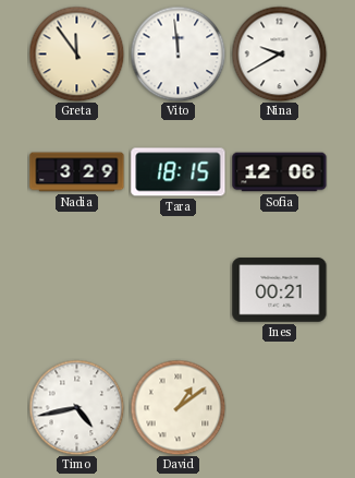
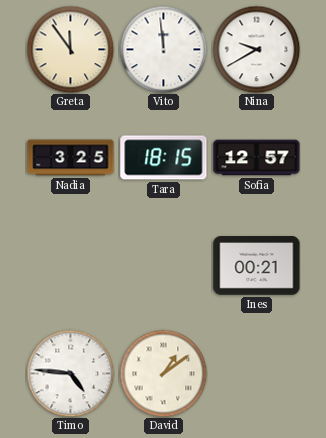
Nadia: 3:29 -> 3:25 (71, 158)
Sofia: 12:06 -> 12:57 (257, 158)
Timo: 4:43 -> 4:46 (70, 373)
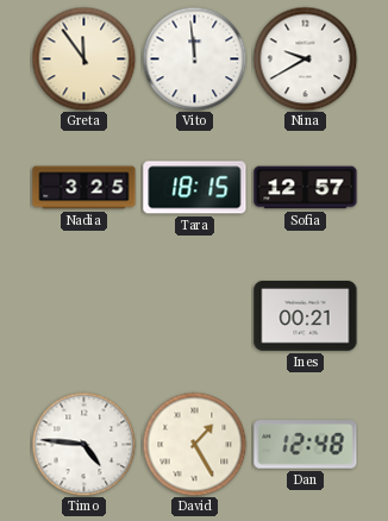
David: 1:09 -> 1:25 (194, 444)
Dan: none -> 12:48 (306, 445)
